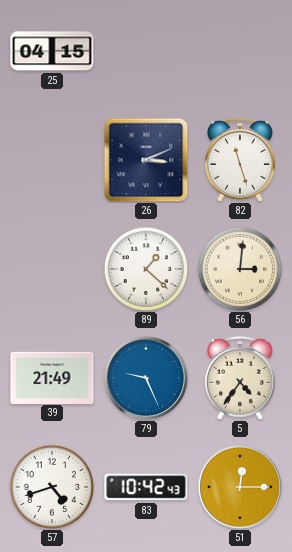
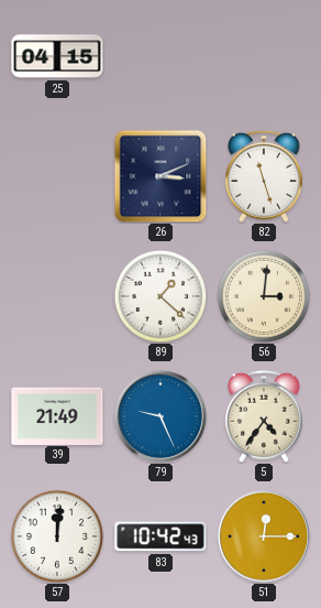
57: 4:42 -> 12:01 (57, 536)
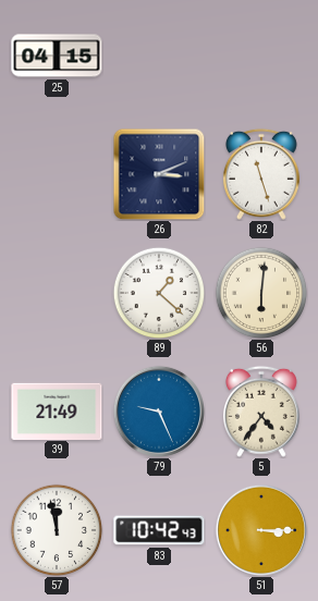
56: 3:01 -> 6:01 (261, 293)
57: 12:01 -> 11:58 (57, 530)
51: 12:15 -> 3:15 (261, 530)
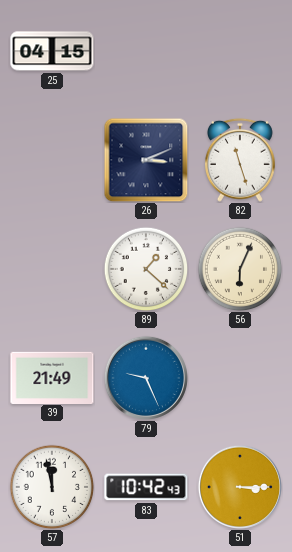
56: 6:01 -> 6:04 (240, 269)
5: 4:36 -> none (261, 412)
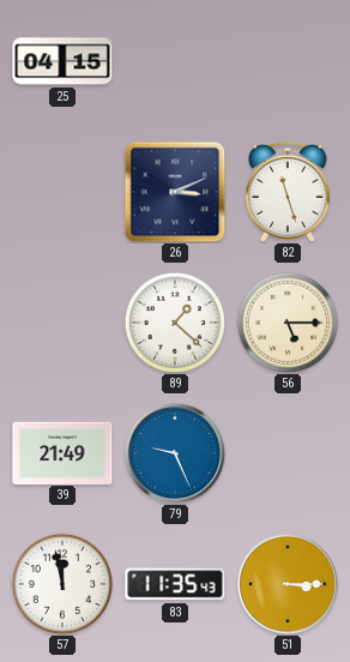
56: 6:04 -> 5:15 (288, 323)
83: 10:42 -> 11:35 (175, 584)
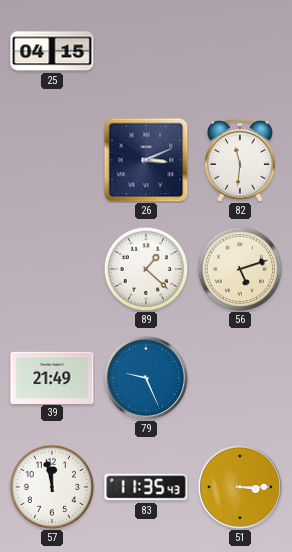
82: 11:27 -> 11:31 (240, 160)
56: 5:15 -> 5:12 (240, 269)
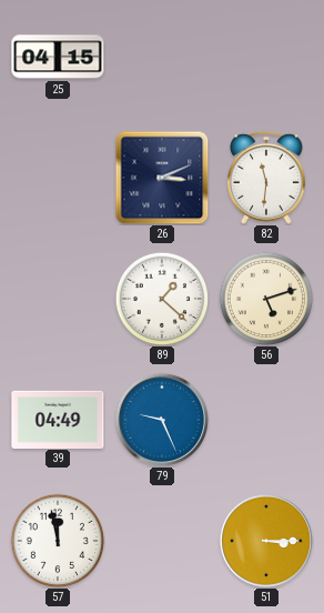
39: 21:49 -> 04:49 (58, 419)
83: 11:35 -> none (146, 487)
